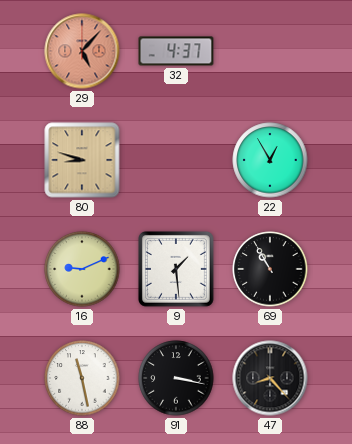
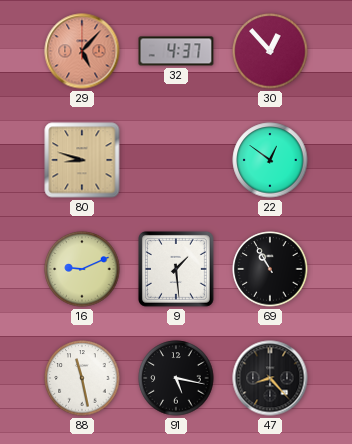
30: none -> 12:53 (270, 51)
22: 12:55 -> 12:51 (270, 160)
91: 3:17 -> 5:17 (176, 378)
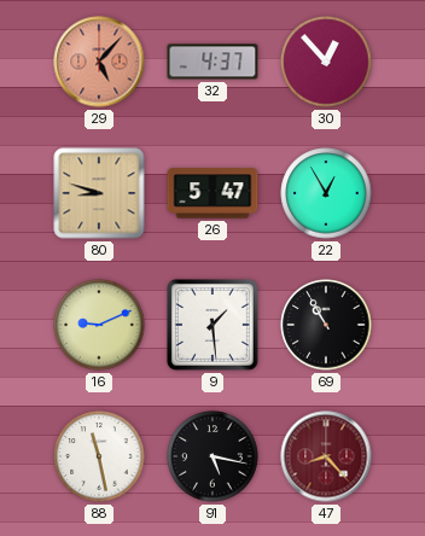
26: none -> 5:47 (212, 193)
22: 12:51 -> 12:55 (326, 193)
47 dial: black -> burgundy (326, 456)
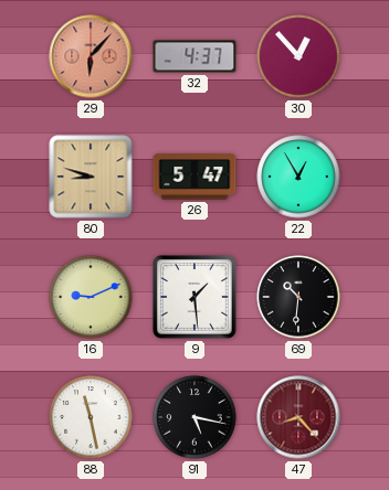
29: 5:07 -> 6:07 (91, 56)
69: 10:55 -> 10:31 (298, 297)
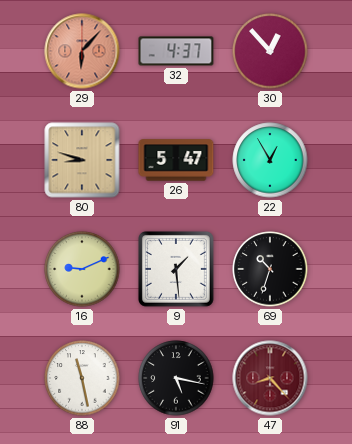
69: 10:31 -> 10:33 (270, 269)
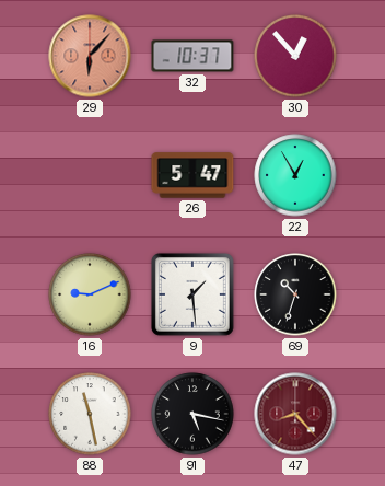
32: 4:37 -> 10:37 (192, 56)
80: 8:48 -> none (82, 160)
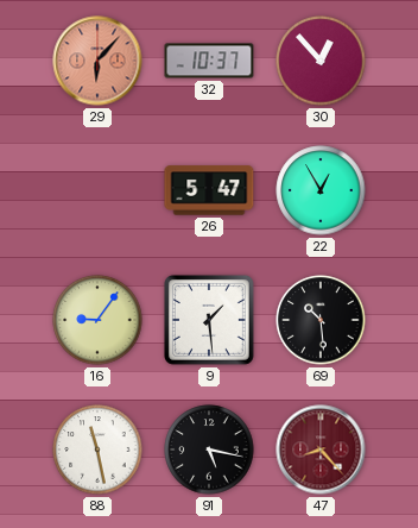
16: 9:11 -> 9:06 (97, 320)
69: 10:33 -> 10:29 (321, 320)
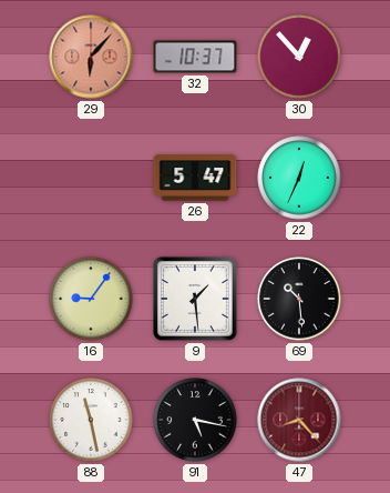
22: 12:55 -> 12:34 (299, 178)
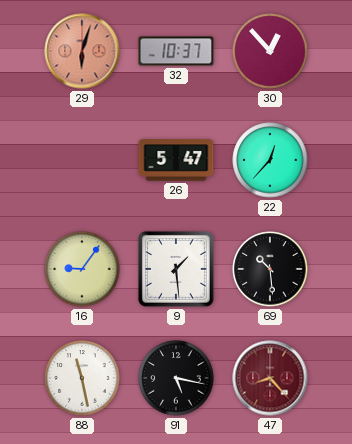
29: 6:07 -> 6:03 (82, 51)
22: 12:34 -> 12:37 (270, 160)
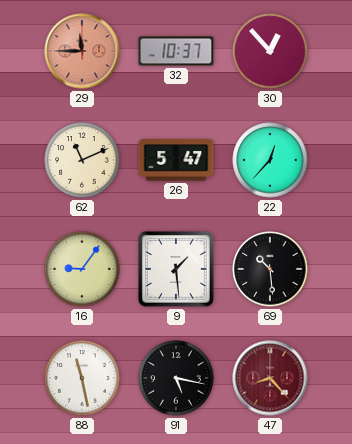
29: 6:03 -> 11:45 (82, 51)
62: none -> 11:11 (82, 160)
